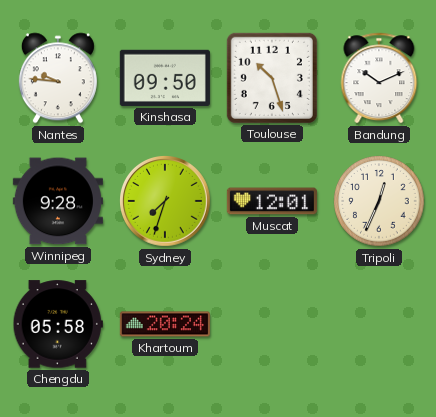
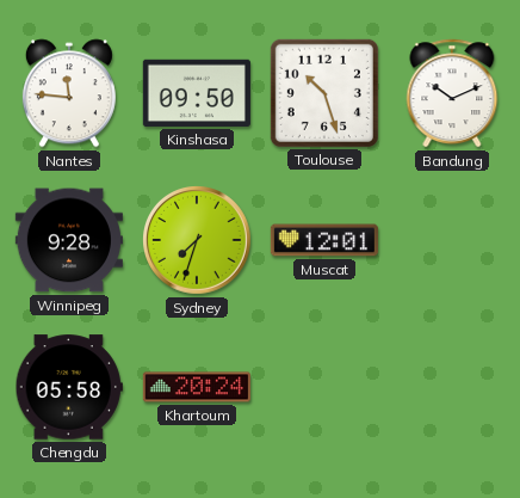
Nantes: 9:46 -> 11:46 (69, 93)
Tripoli: 12:34 -> none (379, 201)
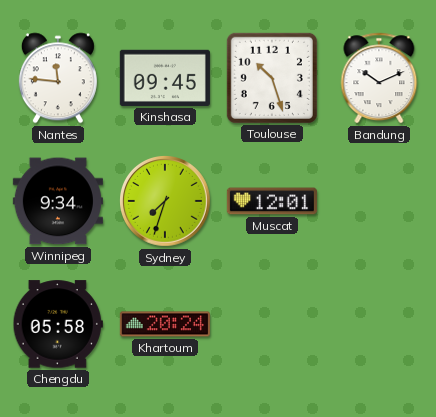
Kinshasa: 09:50 -> 09:45 (165, 78)
Winnipeg: 9:28 -> 9:34 (58, 201)
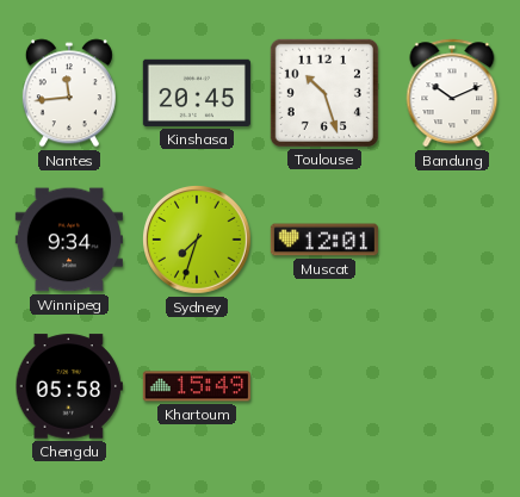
Nantes: 11:46 -> 11:44 (69, 93)
Kinshasa: 09:45 -> 20:45 (197, 93)
Khartoum: 20:24 -> 15:49 (197, 386)
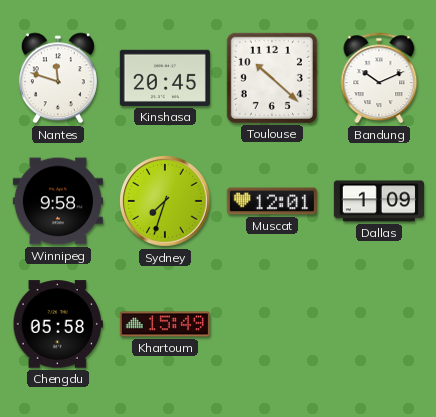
Nantes: 11:44 -> 11:48 (58, 78)
Toulouse: 10:27 -> 10:22 (272, 78)
Winnipeg: 9:34 -> 9:58 (58, 201)
Dallas: none -> 1:09 (379, 201)
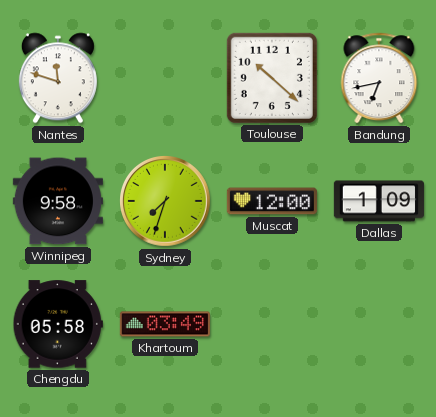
Kinshasa: 20:45 -> none (165, 78)
Bandung: 10:11 -> 6:43 (379, 78)
Muscat: 12:01 -> 12:00 (272, 201)
Khartoum: 15:49 -> 03:49 (165, 324)
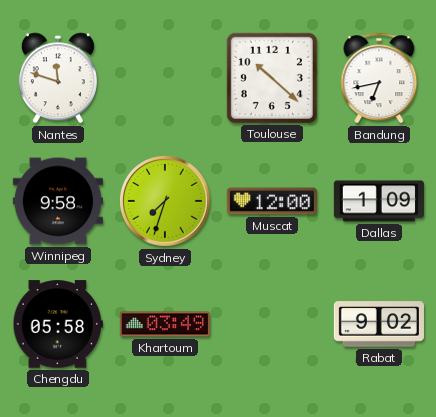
Rabat: none -> 9:02 (379, 324)
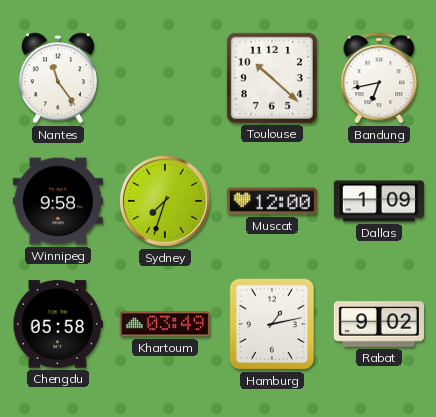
Nantes: 11:48 -> 11:24 (58, 78)
Hamburg: none -> 1:13 (272, 324)
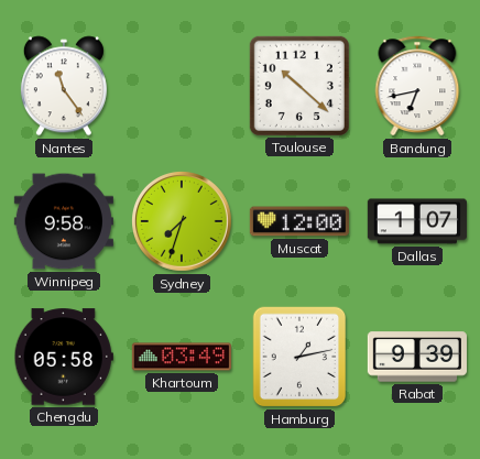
Dallas: 1:09 -> 1:07 (417, 221)
Rabat: 9:02 -> 9:39 (417, 357)
